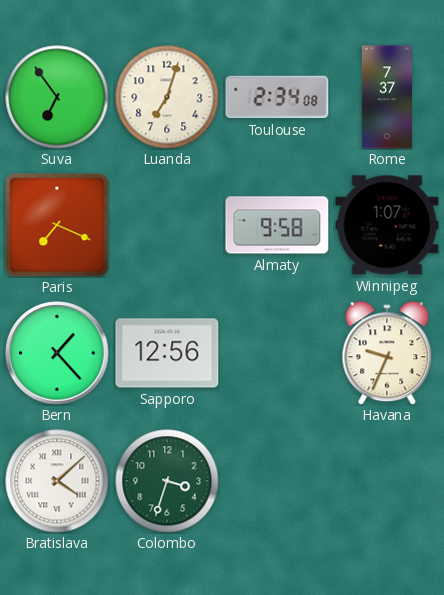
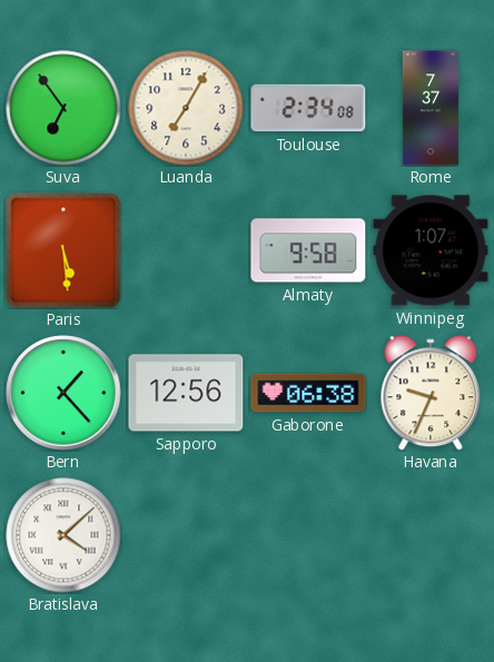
Luanda: 7:03 -> 7:05 (186, 108)
Paris: 7:19 -> 5:29 (63, 250)
Gaborone: none -> 06:38 (308, 393)
Colombo: 3:33 -> none (167, 481)
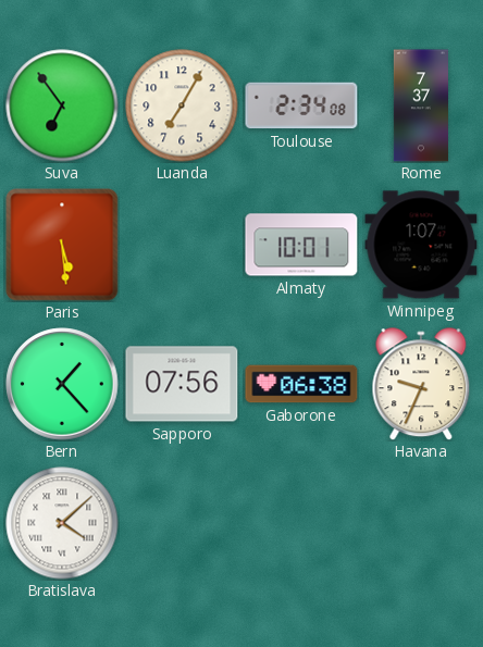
Almaty: 9:58 -> 10:01 (301, 245)
Sapporo: 12:56 -> 07:56 (182, 384)
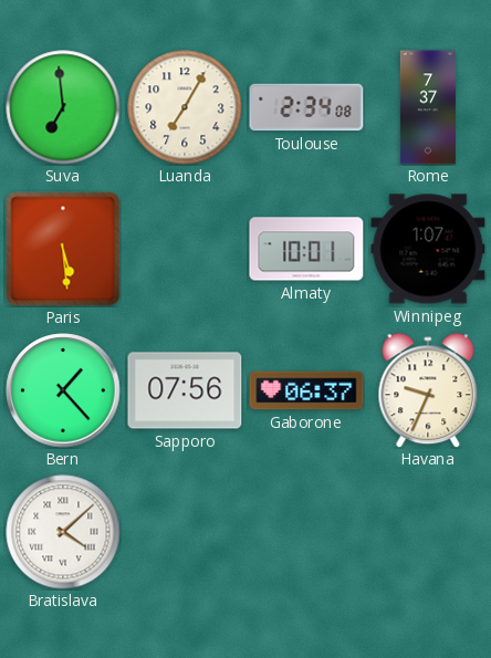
Suva: 6:54 -> 6:59 (63, 107)
Gaborone: 06:38 -> 06:37 (306, 390)
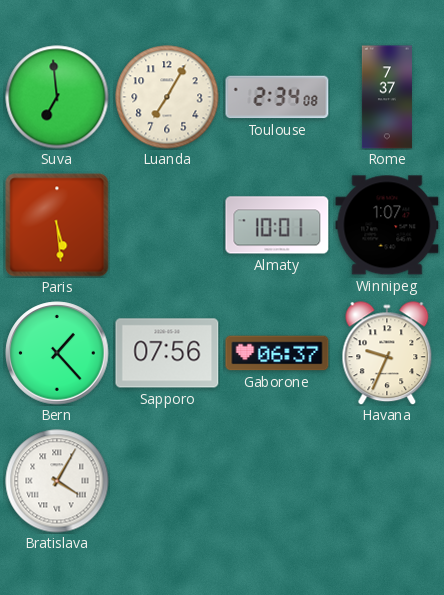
Bratislava: 4:08 -> 4:05 (57, 481)
